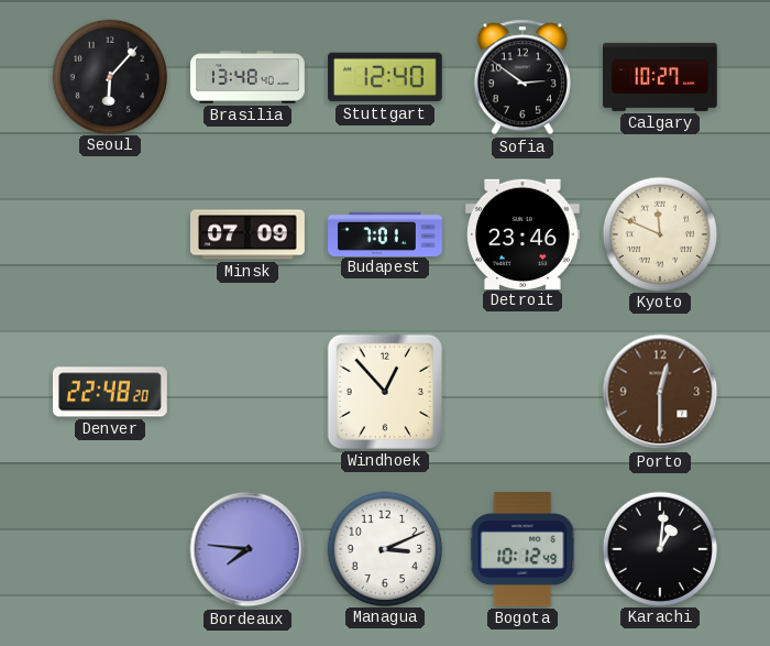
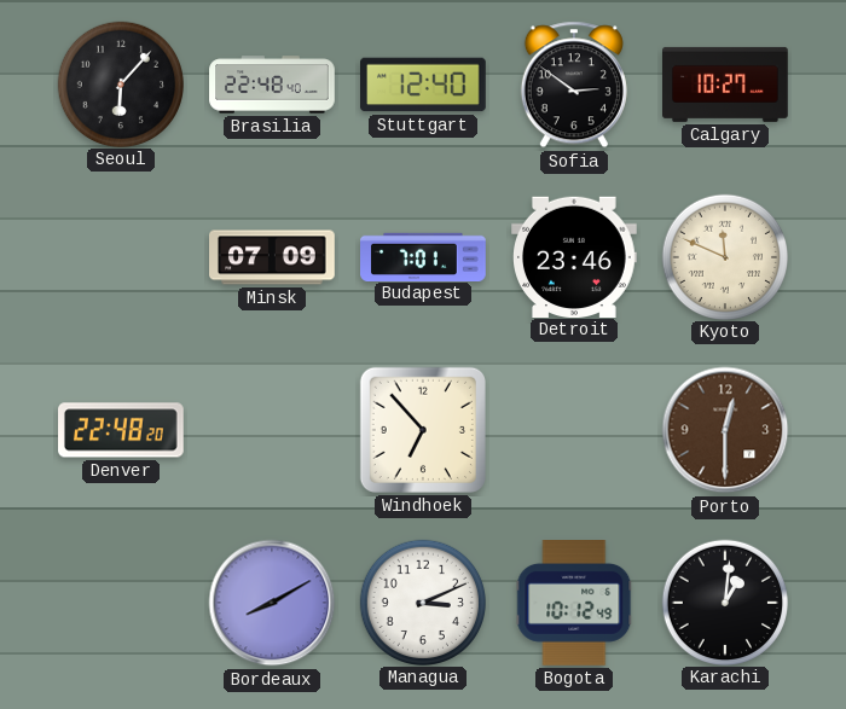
Brasilia: 13:48 -> 22:48 (272, 85)
Windhoek: 12:53 -> 6:53 (423, 430)
Bordeaux: 7:46 -> 8:10 (272, 603)
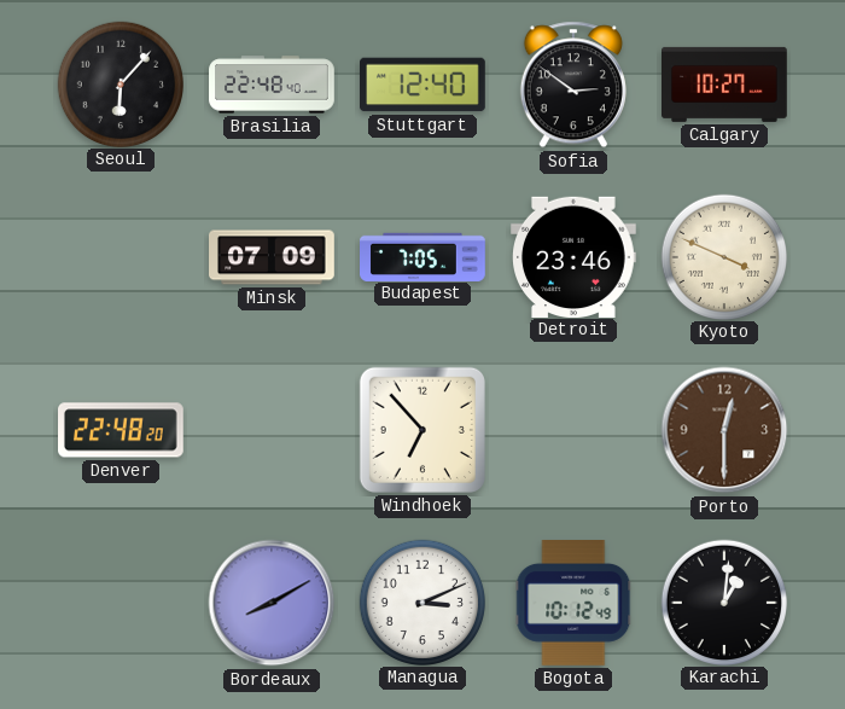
Budapest: 7:01 -> 7:05 (422, 256)
Kyoto: 11:49 -> 3:49 (723, 256)
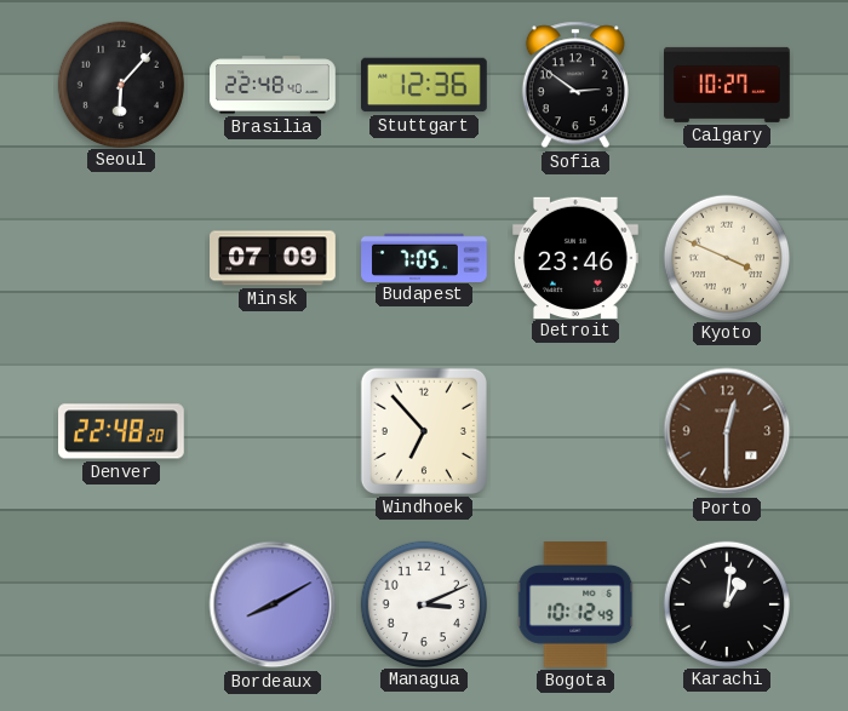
Stuttgart: 12:40 -> 12:36 (425, 85)
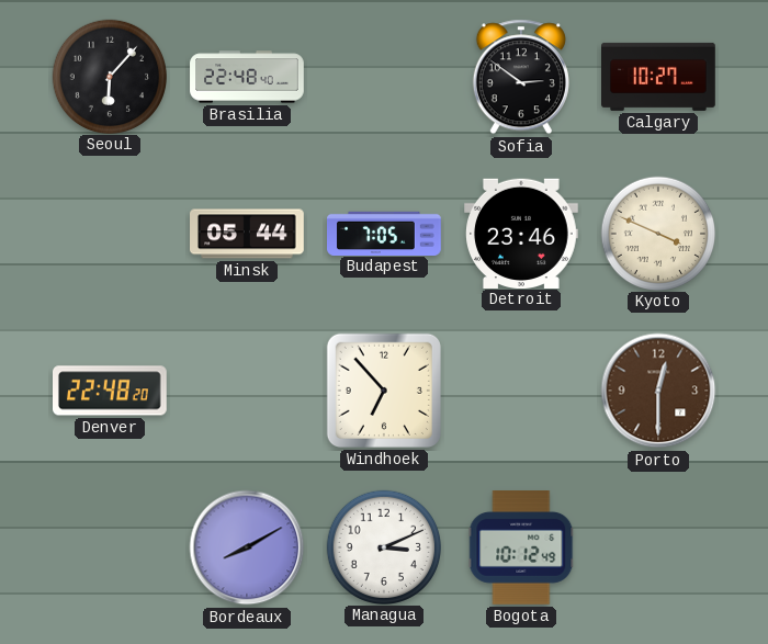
Stuttgart: 12:36 -> none (425, 85)
Minsk: 07:09 -> 05:44 (247, 234)
Karachi: 1:01 -> none (726, 603)
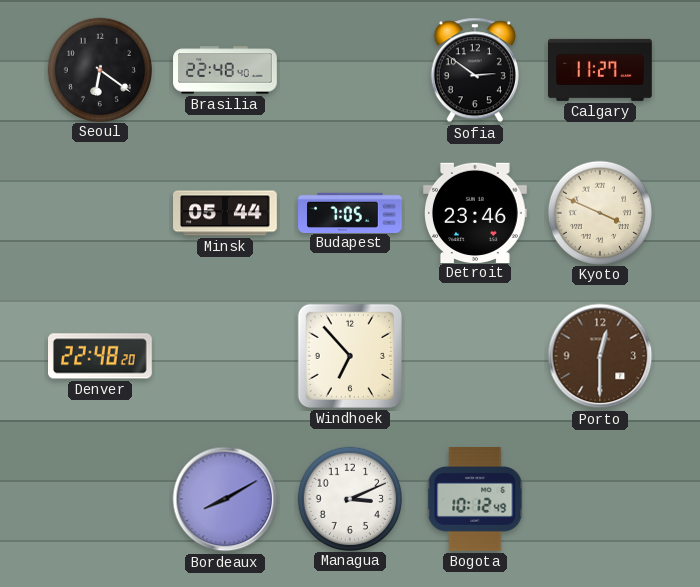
Seoul: 6:07 -> 6:21 (99, 69)
Calgary: 10:27 -> 11:27 (601, 70)
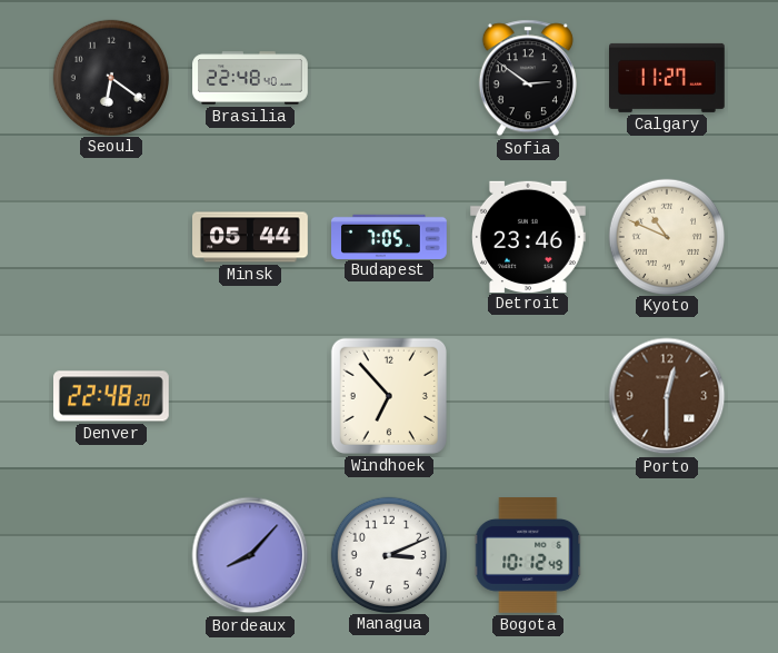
Kyoto: 3:49 -> 10:49 (666, 236)
Bordeaux: 8:10 -> 8:07 (250, 555)
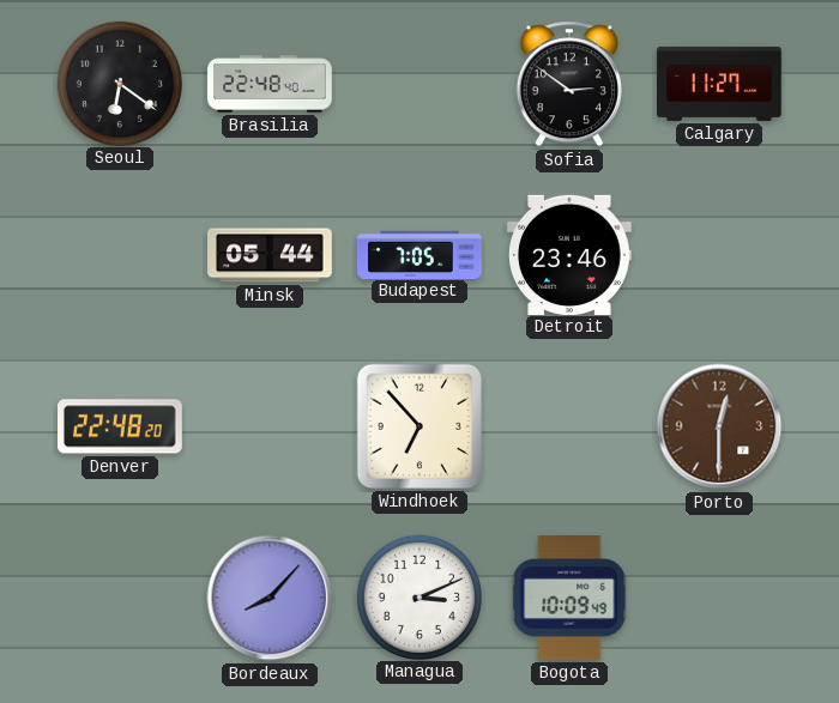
Kyoto: 10:49 -> none (666, 236)
Bogota: 10:12 -> 10:09 (569, 599)
